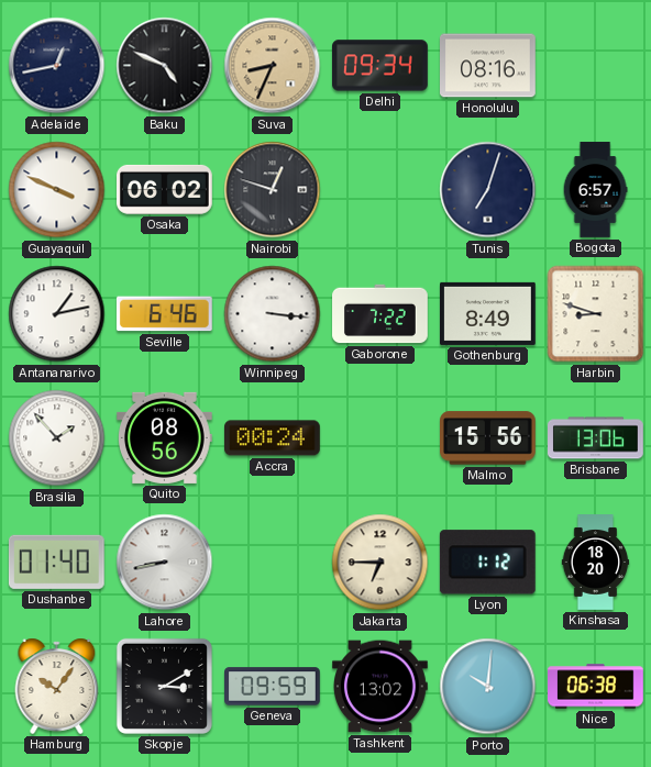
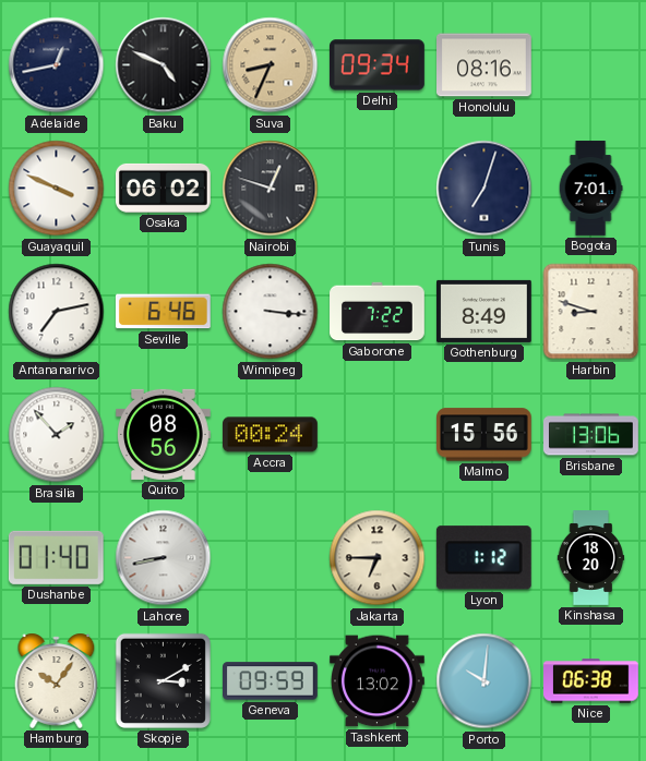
Bogota: 6:57 -> 7:01 (590, 189)
Antananarivo: 1:13 -> 7:13 (57, 312)
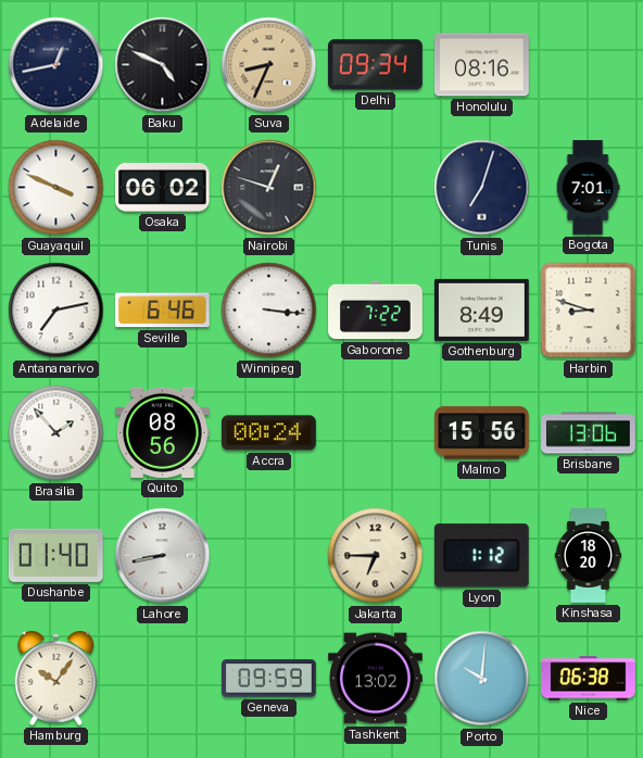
Skopje: 3:10 -> none (163, 680)
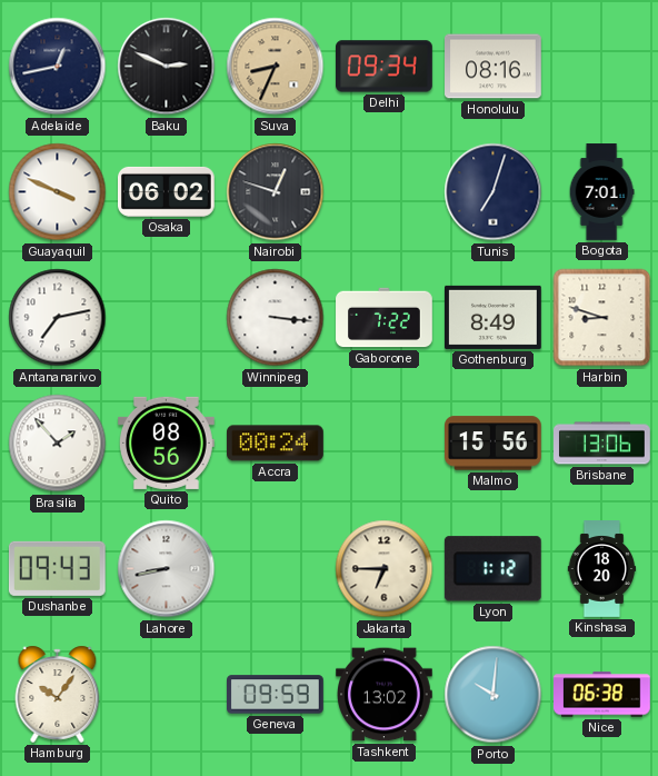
Baku: 4:49 -> 2:49 (167, 67)
Seville: 6:46 -> none (162, 311)
Dushanbe: 01:40 -> 09:43 (57, 568)
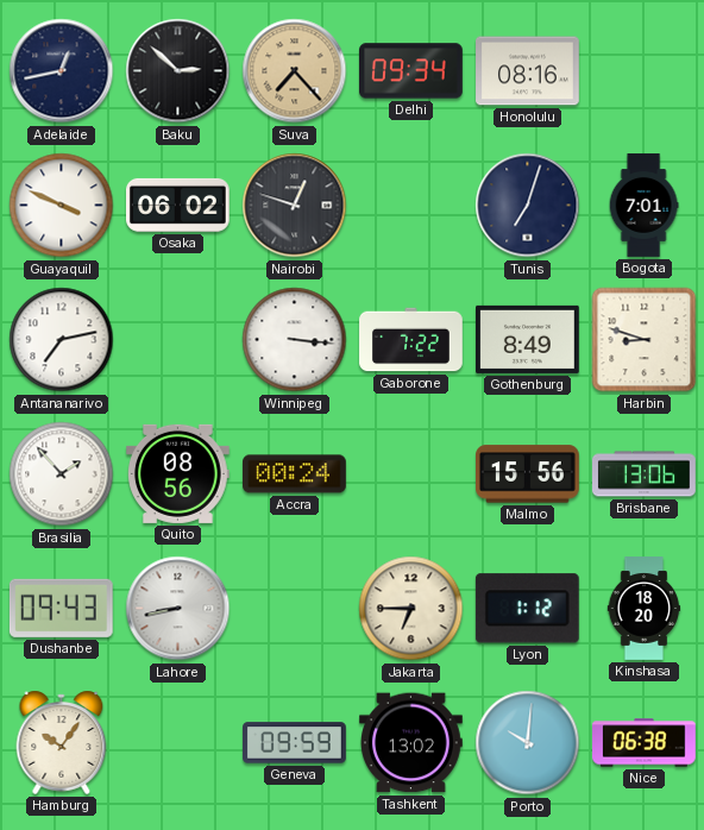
Baku: 2:49 -> 2:52 (178, 71)
Suva: 8:34 -> 7:23 (295, 71)
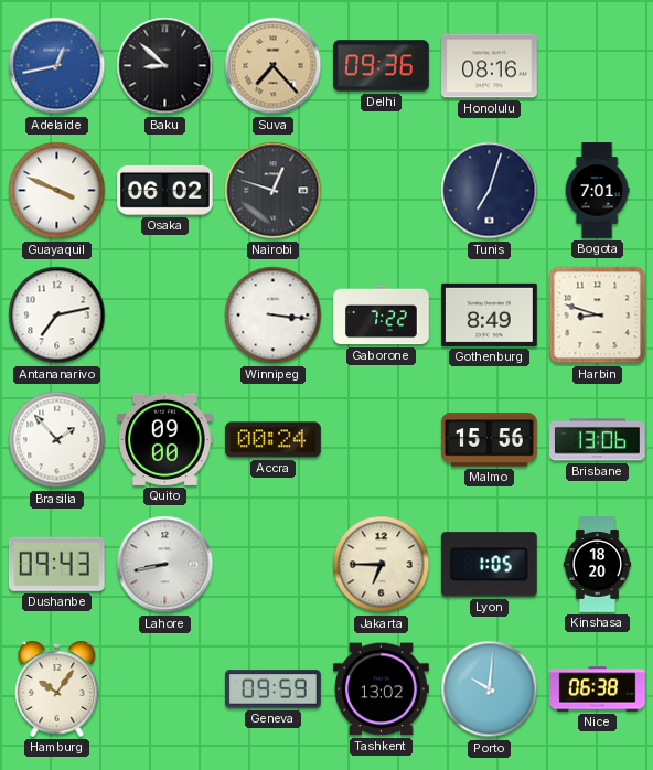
Adelaide dial: navy -> blue (57, 66)
Baku: 2:52 -> 8:52 (165, 66)
Delhi: 09:34 -> 09:36 (382, 66)
Quito: 08:56 -> 09:00 (165, 439)
Lyon: 1:12 -> 1:05 (489, 565)
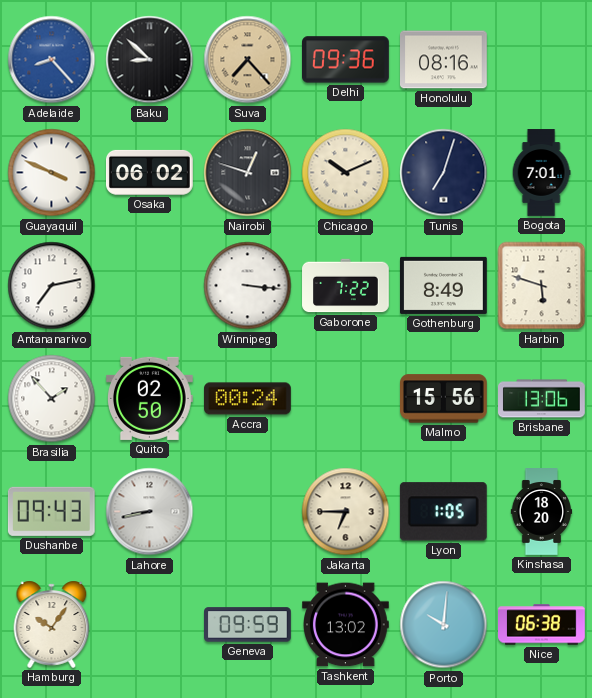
Adelaide: 12:43 -> 8:23 (52, 60)
Chicago: none -> 10:11 (346, 173)
Harbin: 8:48 -> 5:48 (542, 286)
Quito: 09:00 -> 02:50 (150, 398)
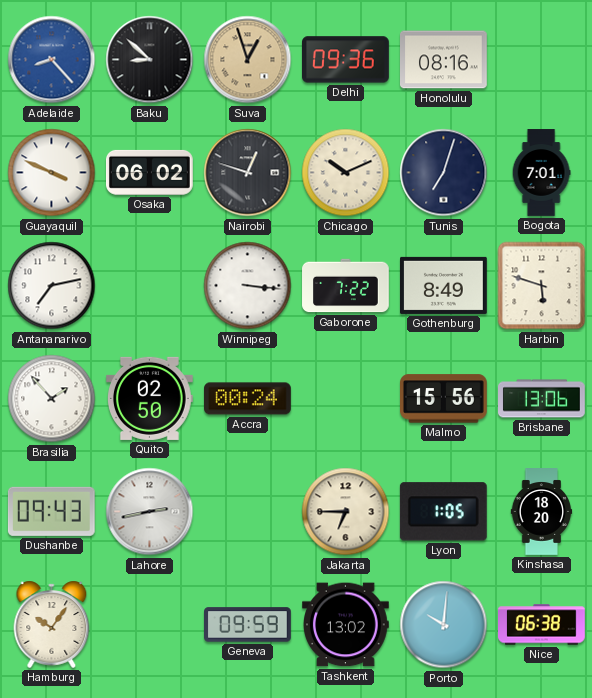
Suva: 7:23 -> 12:57 (248, 60)
Lahore: 8:43 -> 2:43 (150, 512)
